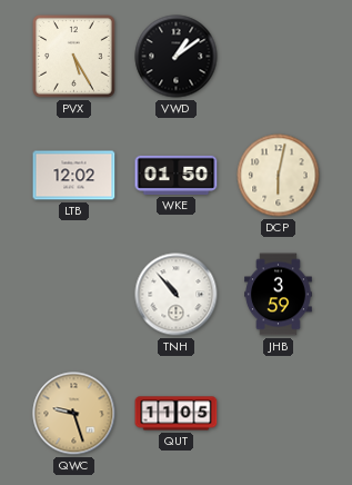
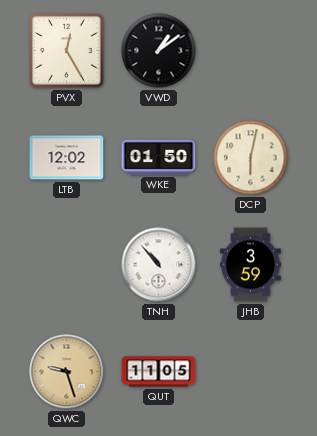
PVX: 5:25 -> 12:25 (67, 51)
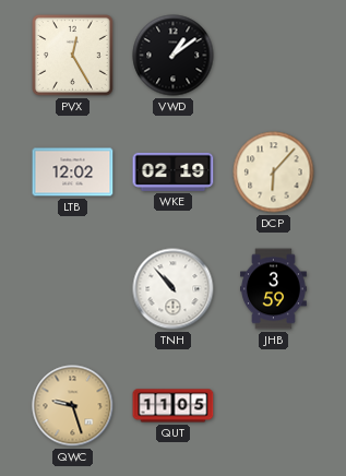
WKE: 01:50 -> 02:19 (174, 171)
DCP: 6:02 -> 6:07 (274, 172)
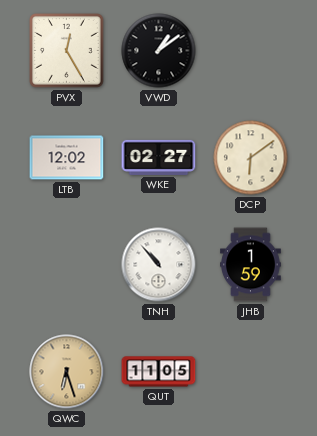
WKE: 02:19 -> 02:27 (159, 157)
DCP: 6:07 -> 6:09 (251, 158)
JHB: 3:59 -> 1:59 (251, 265)
QWC: 9:27 -> 6:27 (67, 372)
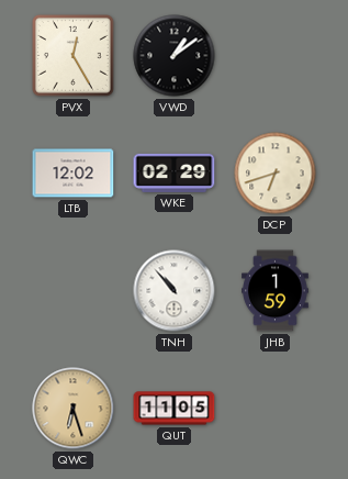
WKE: 02:27 -> 02:29 (175, 172)
DCP: 6:09 -> 6:42 (276, 174)
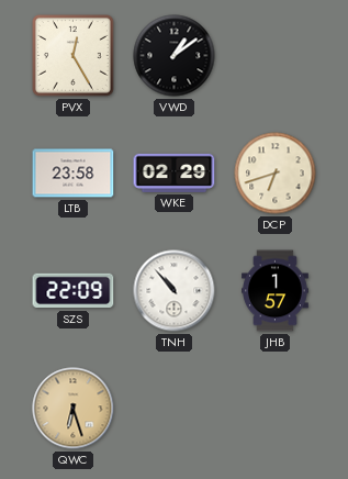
LTB: 12:02 -> 23:58 (74, 174)
SZS: none -> 22:09 (74, 291)
JHB: 1:59 -> 1:57 (276, 291)
QUT: 11:05 -> none (175, 409)
